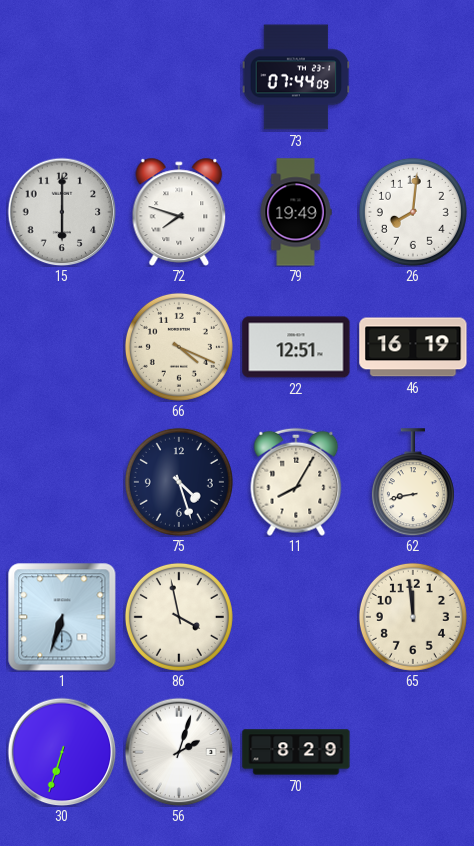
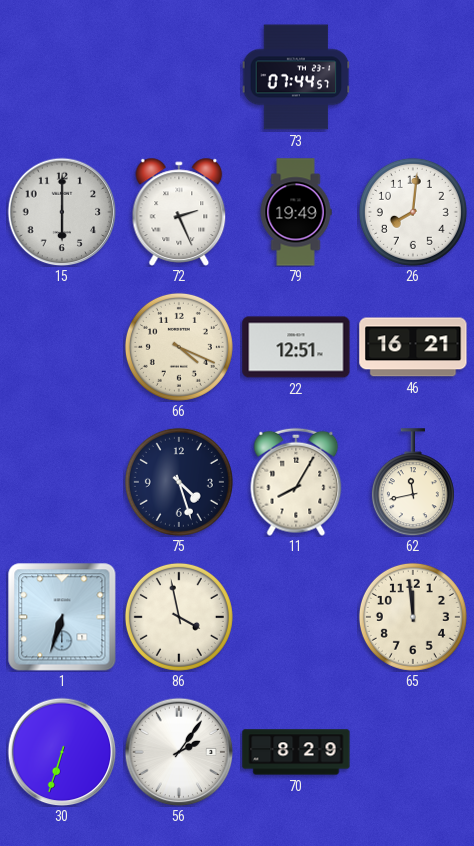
73: 07:44:09 -> 07:44:57 (296, 77)
72: 7:48 -> 2:26 (179, 212)
46: 16:19 -> 16:21 (413, 347)
62: 8:43 -> 11:43 (413, 482)
56: 2:03 -> 2:06 (179, 752)
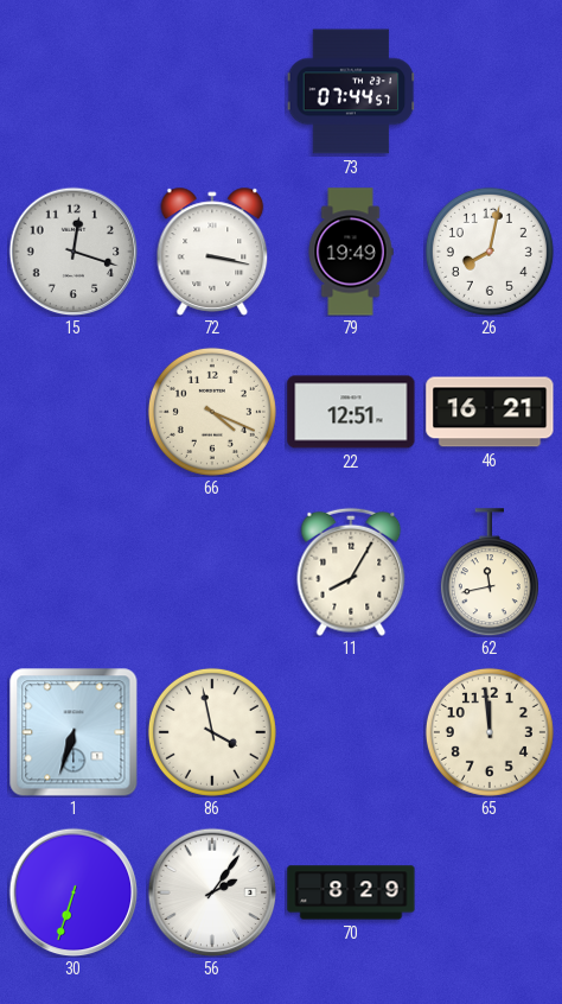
15: 6:00 -> 12:18 (74, 252)
72: 2:26 -> 3:17 (212, 252)
26: 8:01 -> 8:02 (490, 252)
75: 4:27 -> none (179, 482)
